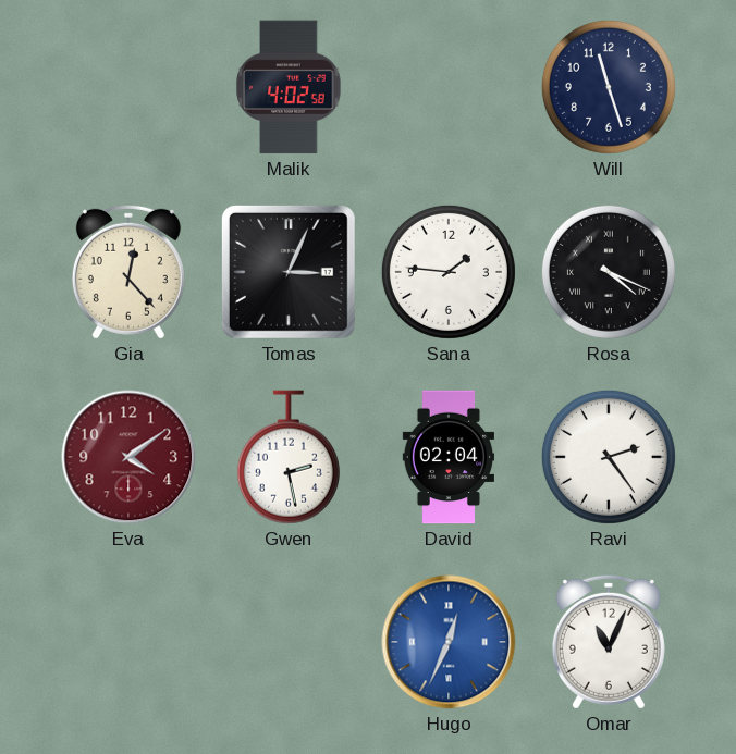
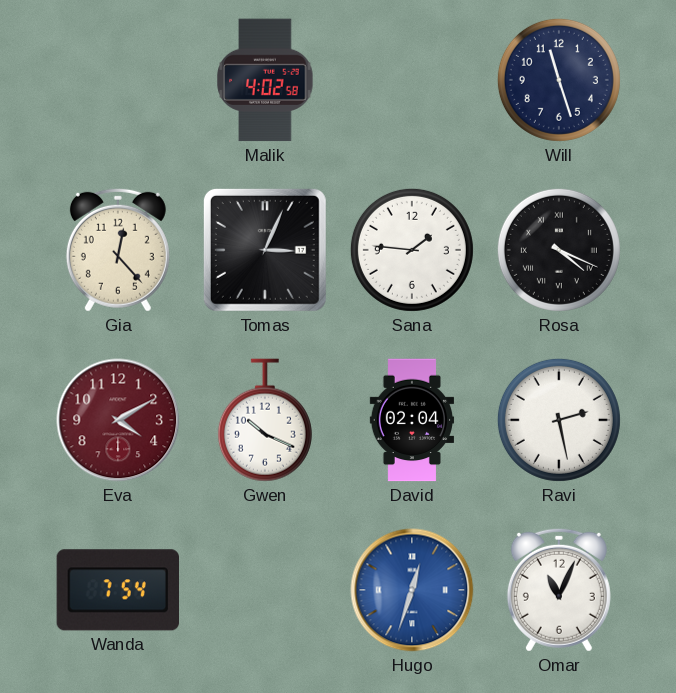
Eva: 4:09 -> 4:10 (118, 420)
Gwen: 2:28 -> 10:19 (265, 420)
Ravi: 2:24 -> 2:28 (559, 420)
Wanda: none -> 7:54 (117, 590)
Hugo: 12:34 -> 12:33 (412, 590)
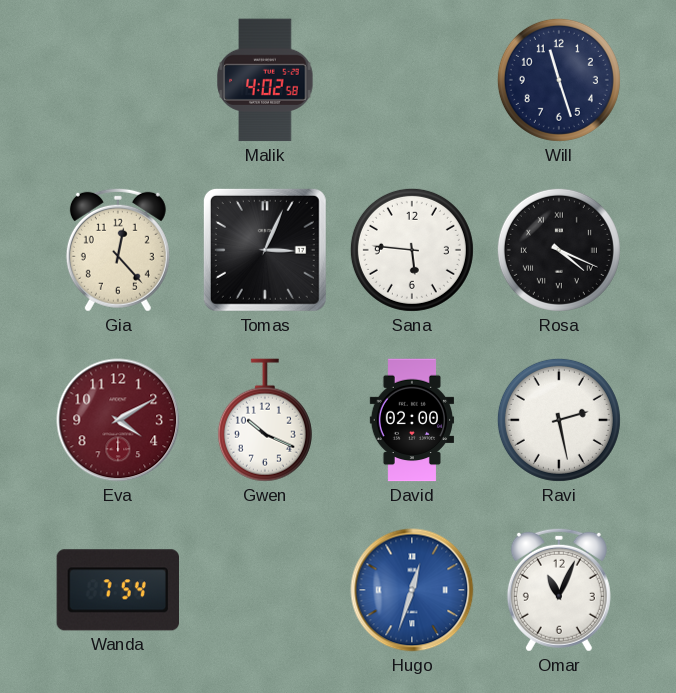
Sana: 1:46 -> 5:46 (412, 250)
David: 02:04 -> 02:00 (411, 420)
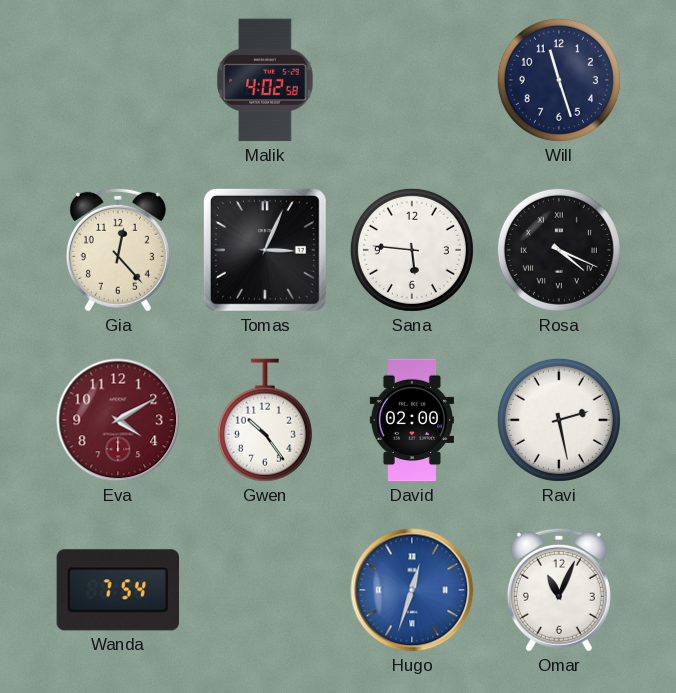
Gwen: 10:19 -> 10:24 (265, 420)
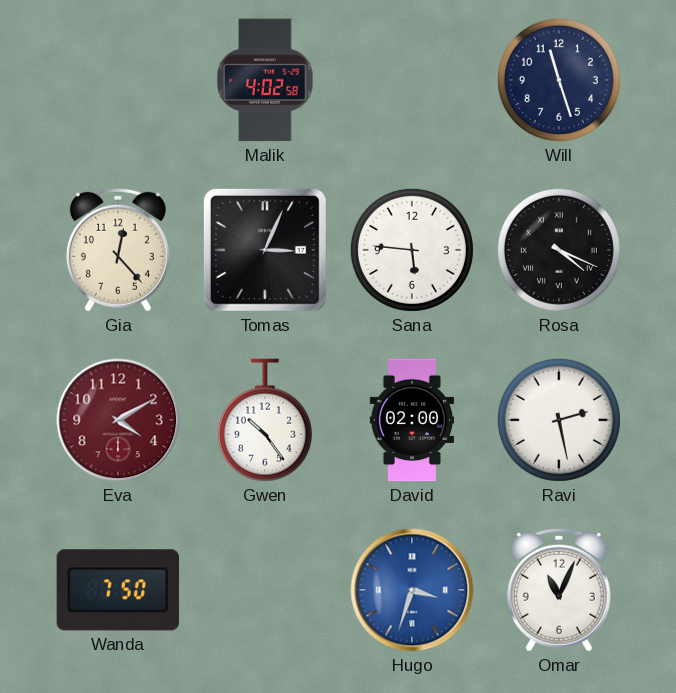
Wanda: 7:54 -> 7:50 (117, 590)
Hugo: 12:33 -> 3:33 (412, 590)
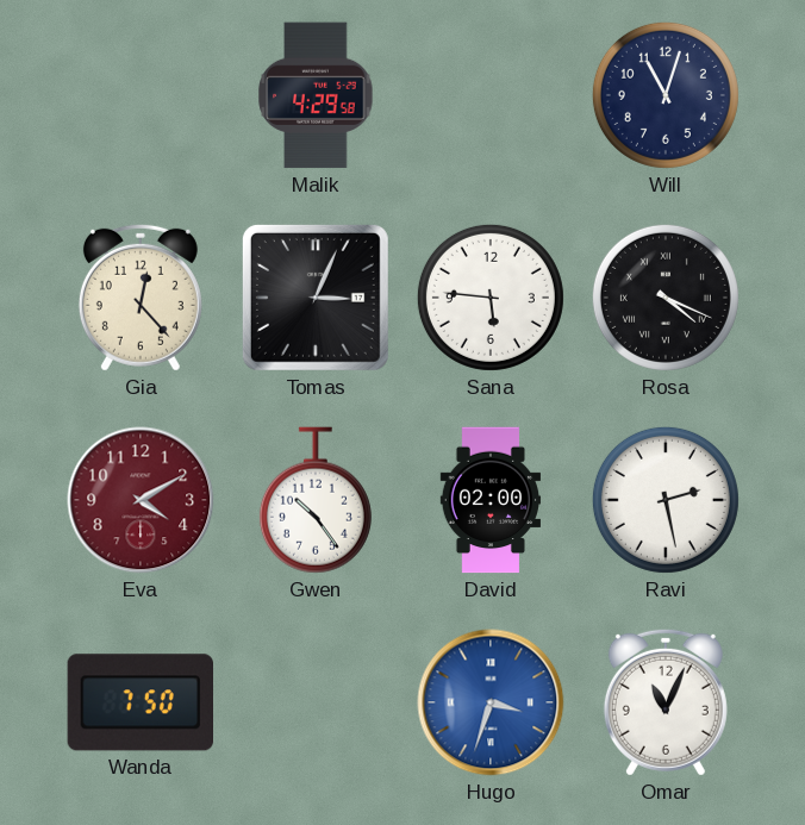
Malik: 4:02 -> 4:29 (316, 95)
Will: 11:27 -> 11:03 (666, 95)
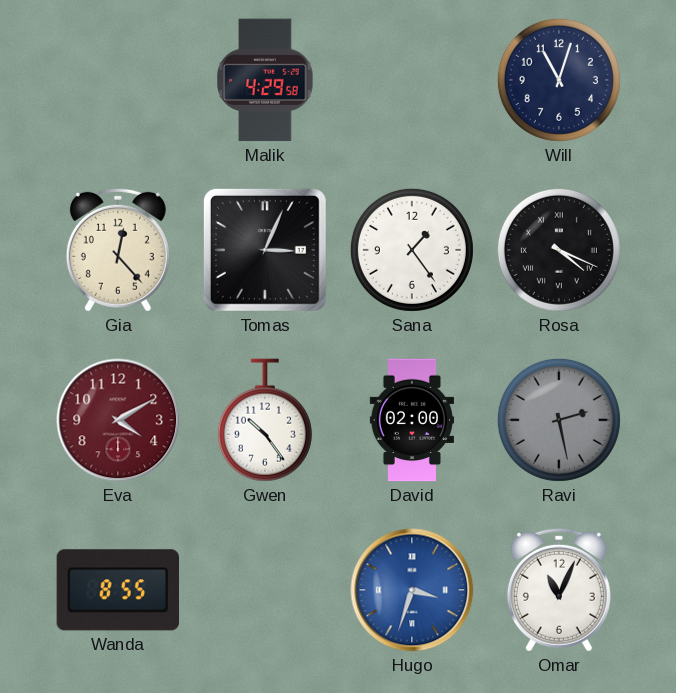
Sana: 5:46 -> 1:24 (412, 250)
Ravi dial: white -> grey (559, 420)
Wanda: 7:50 -> 8:55 (117, 590)
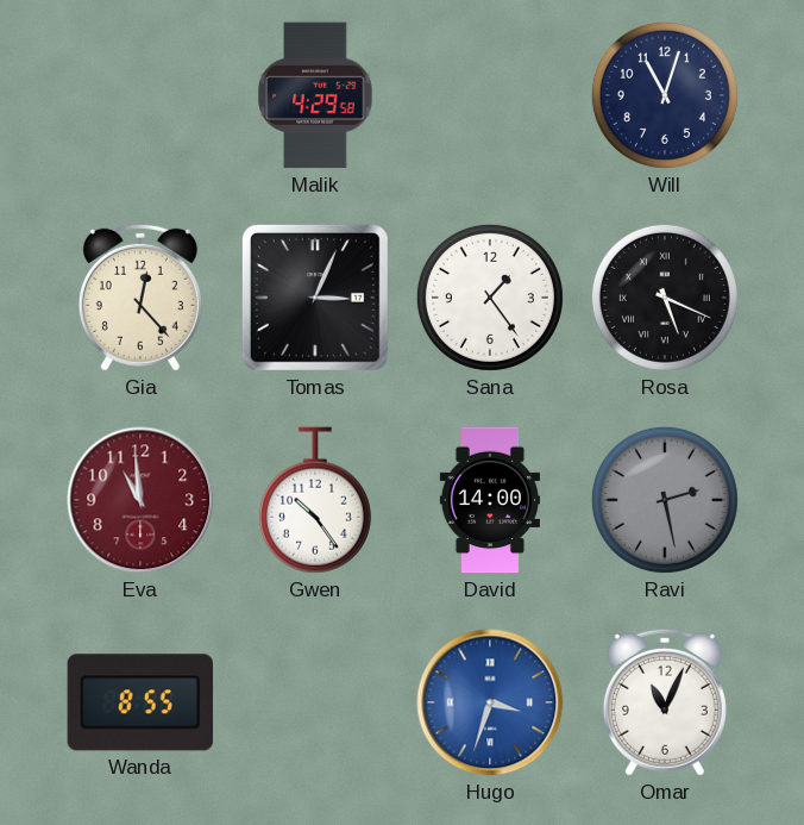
Rosa: 4:19 -> 5:19 (665, 298)
Eva: 4:10 -> 10:59 (140, 500)
David: 02:00 -> 14:00 (489, 500)
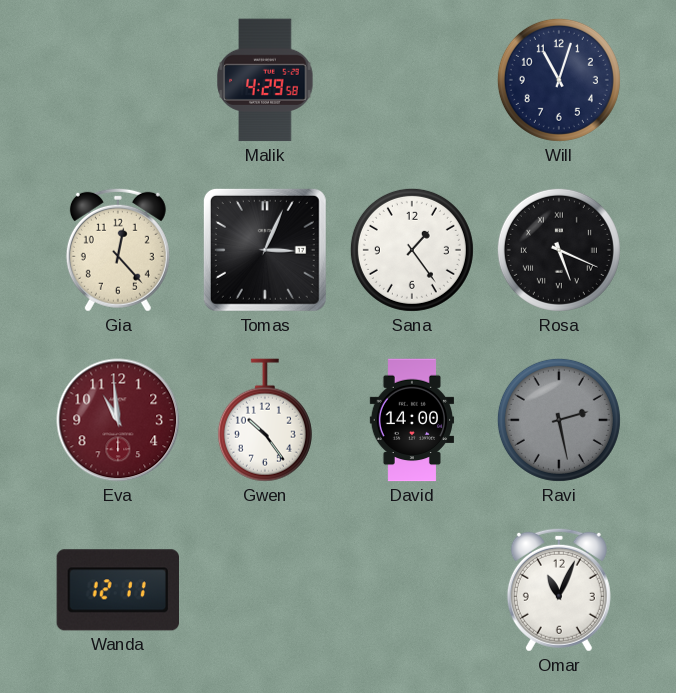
Wanda: 8:55 -> 12:11 (117, 590)
Hugo: 3:33 -> none (490, 702)
